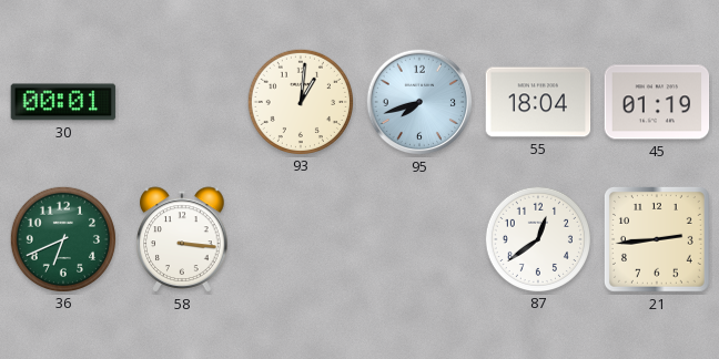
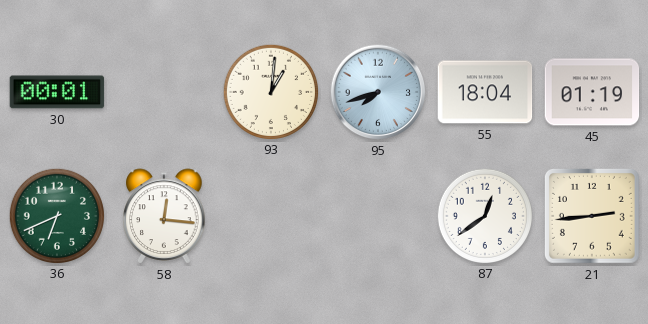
58: 3:16 -> 12:16 (164, 216)
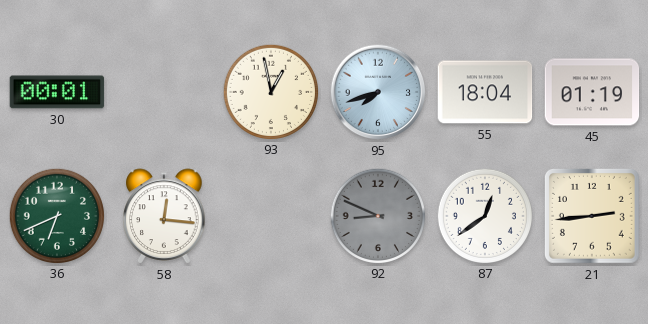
93: 1:01 -> 12:58 (270, 91)
92: none -> 8:49 (377, 215)
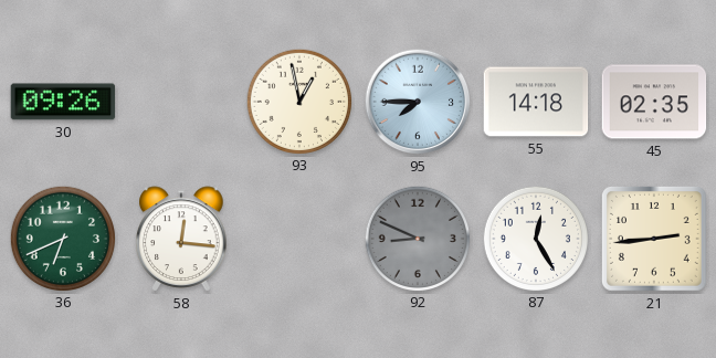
30: 00:01 -> 09:26 (63, 102)
95: 7:42 -> 7:45 (418, 102)
55: 18:04 -> 14:18 (536, 102)
45: 01:19 -> 02:35 (654, 102)
87: 12:39 -> 12:25 (535, 238)
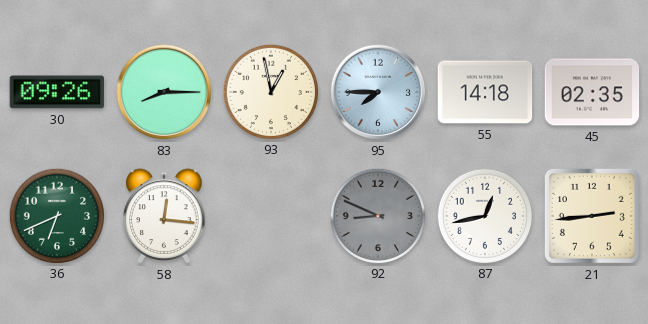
83: none -> 8:15 (164, 92)
87: 12:25 -> 12:43 (484, 215)
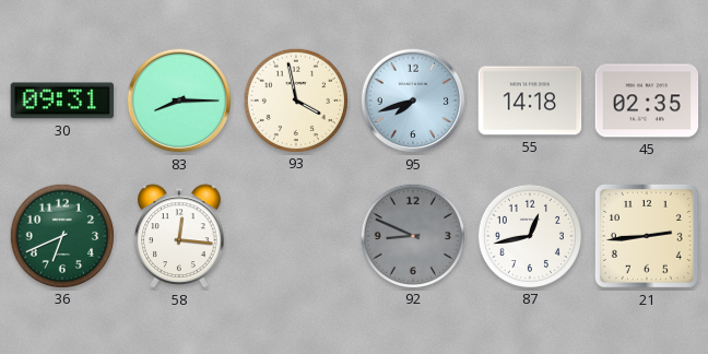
30: 09:26 -> 09:31 (62, 101)
93: 12:58 -> 3:58 (295, 99)
95: 7:45 -> 7:42 (413, 101)
